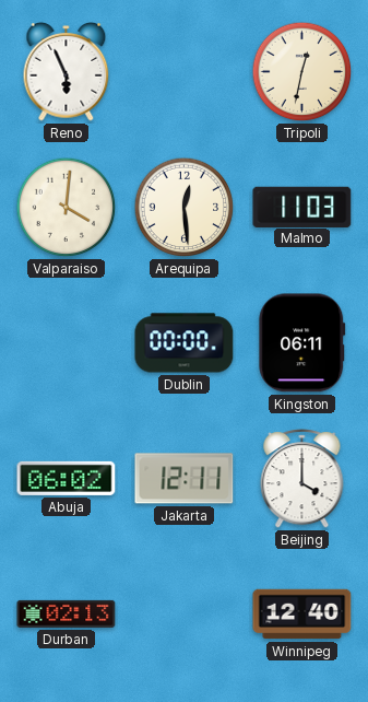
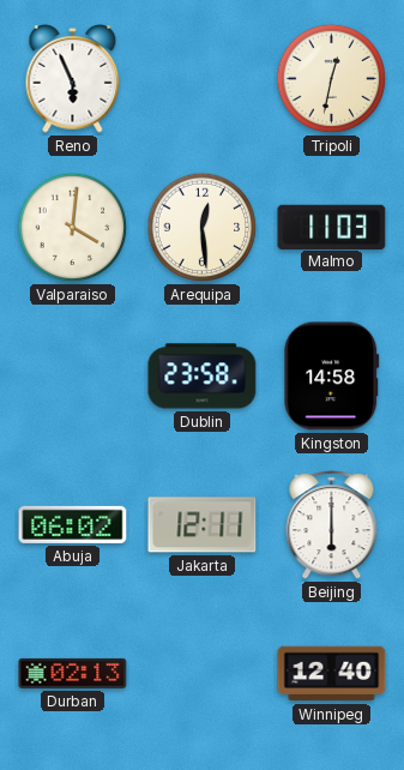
Dublin: 00:00 -> 23:58 (203, 377)
Kingston: 06:11 -> 14:58 (332, 377)
Beijing: 4:00 -> 6:00 (332, 525)
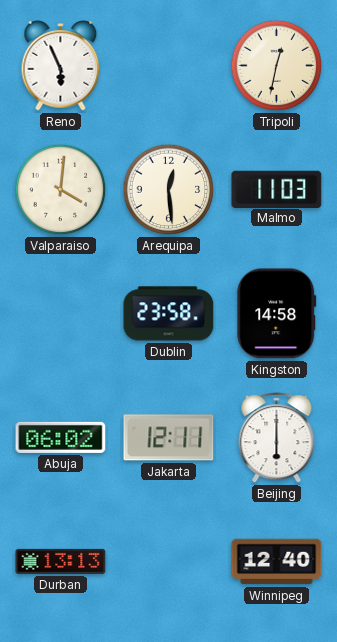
Durban: 02:13 -> 13:13 (61, 561)
